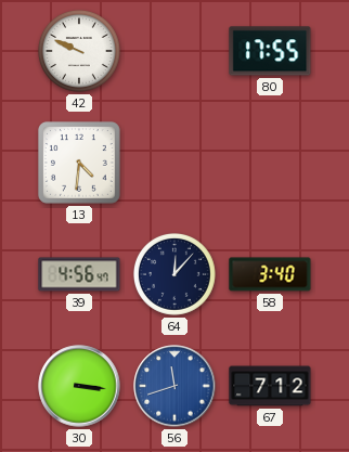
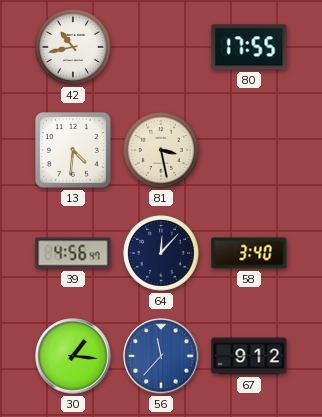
42: 9:49 -> 10:43 (73, 47)
81: none -> 3:28 (161, 150)
30: 3:16 -> 1:16 (73, 356)
56: 11:42 -> 11:37 (161, 356)
67: 7:12 -> 9:12 (249, 356)
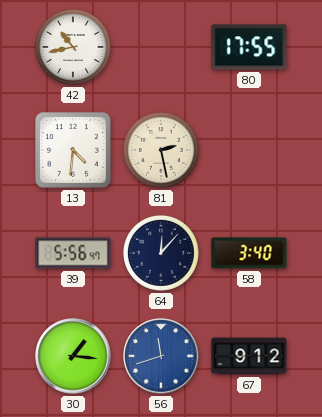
81: 3:28 -> 2:28 (161, 150)
39: 4:56 -> 5:56 (73, 253)
56: 11:37 -> 11:42 (161, 356)
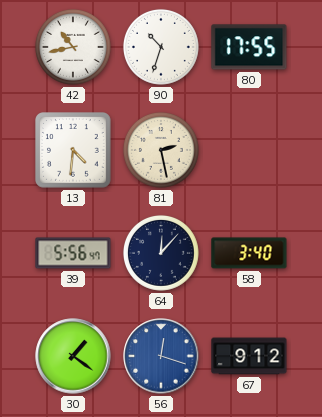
90: none -> 10:33 (161, 47)
30: 1:16 -> 1:21 (73, 356)
56: 11:42 -> 12:18 (161, 356)
